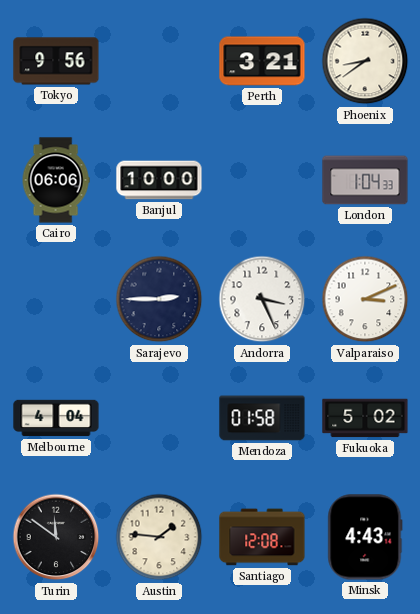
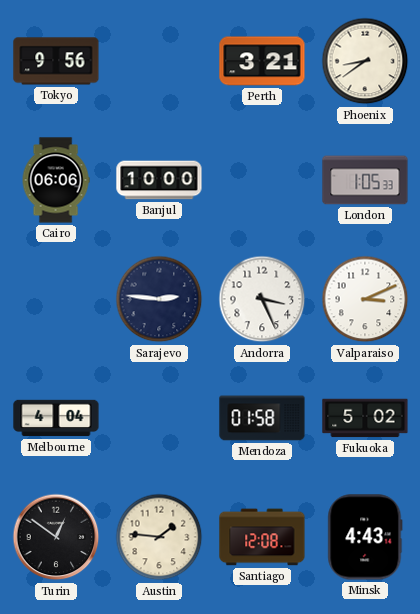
London: 1:04 -> 1:05 (365, 180)
Sarajevo: 2:45 -> 2:46 (159, 299)
Turin: 11:51 -> 12:51 (56, 537)
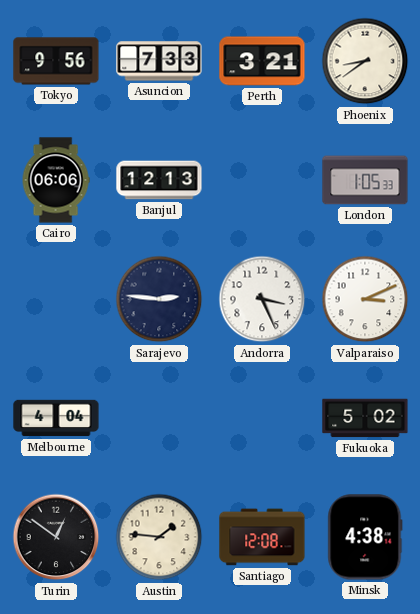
Asuncion: none -> 7:33 (159, 61)
Banjul: 10:00 -> 12:13 (159, 180)
Mendoza: 01:58 -> none (262, 418)
Minsk: 4:43 -> 4:38 (365, 537)
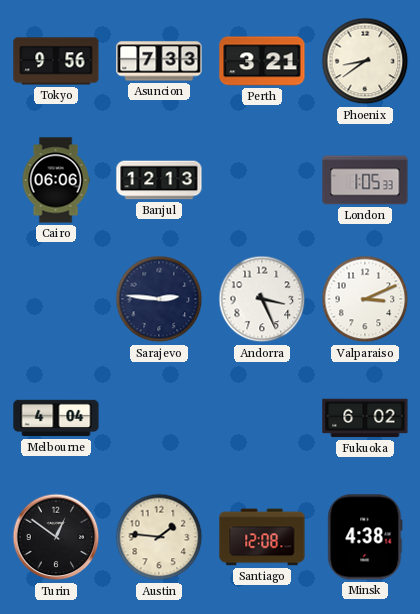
Fukuoka: 5:02 -> 6:02 (365, 418)
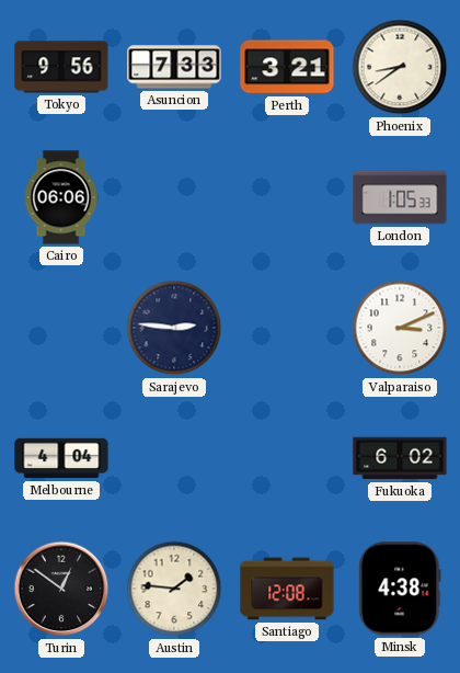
Banjul: 12:13 -> none (159, 180)
Andorra: 3:26 -> none (262, 299)
